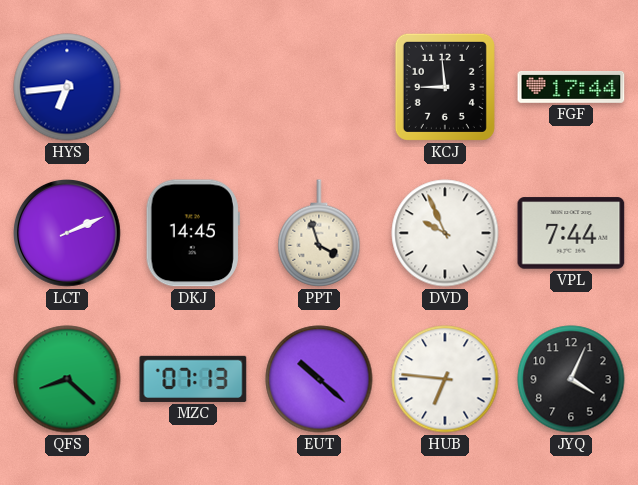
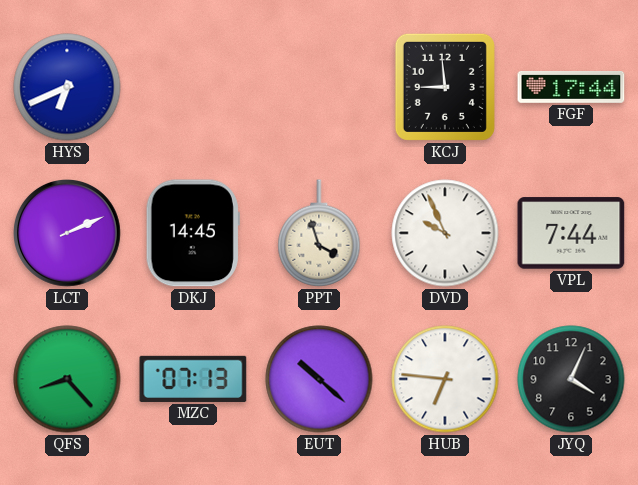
HYS: 6:44 -> 6:41 (67, 87)
QFS: 8:22 -> 8:23 (67, 379)
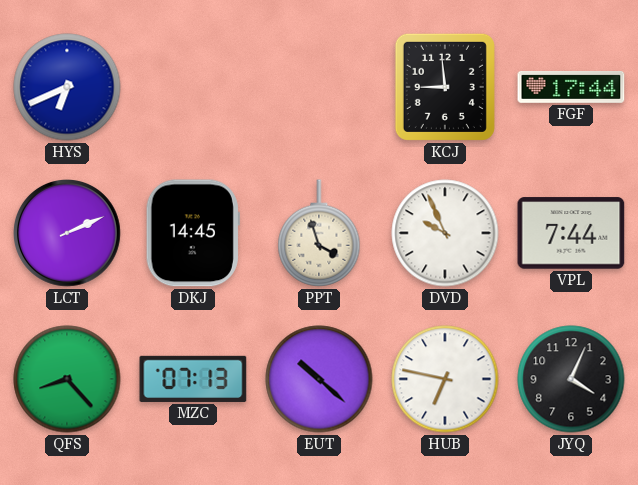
HUB: 6:46 -> 6:47 (445, 379)
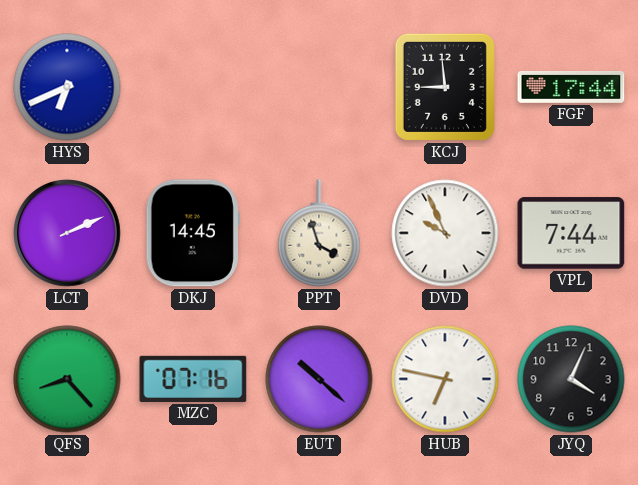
MZC: 07:13 -> 07:16 (193, 379)
